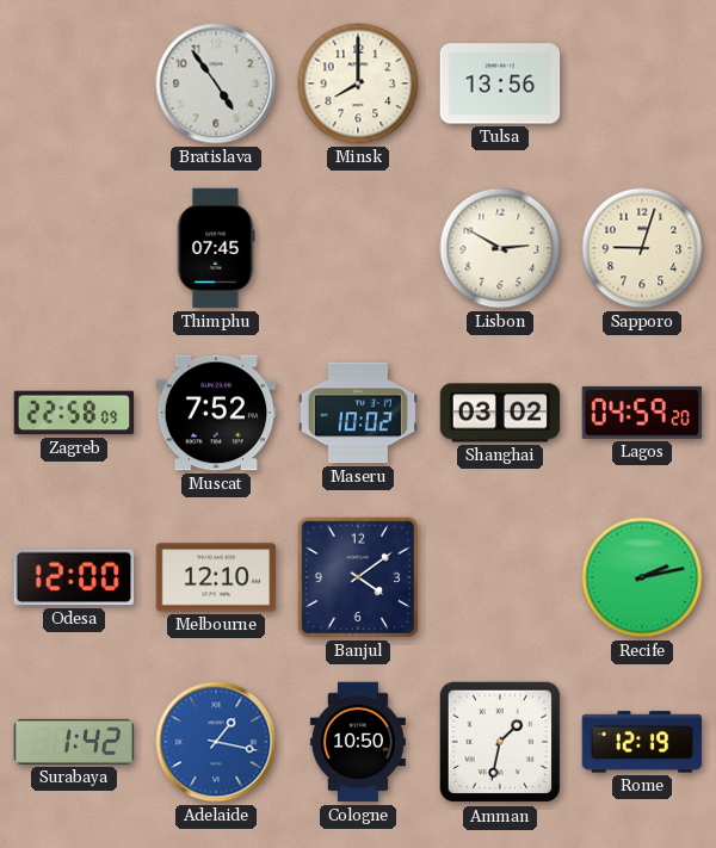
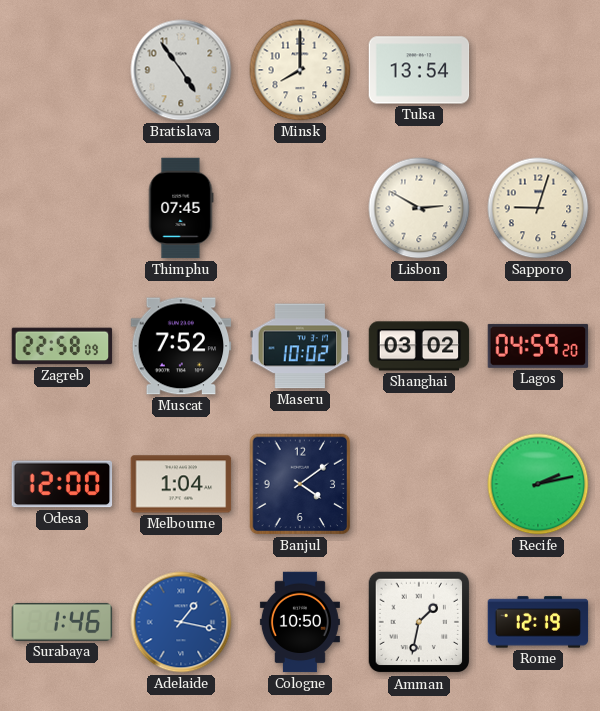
Tulsa: 13:56 -> 13:54 (419, 70)
Melbourne: 12:10 -> 1:04 (181, 484)
Surabaya: 1:42 -> 1:46 (62, 622)
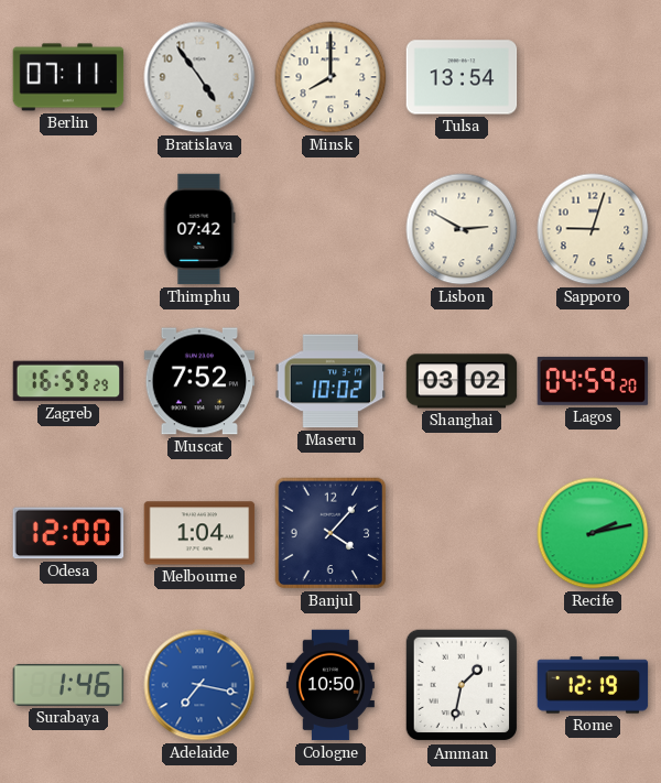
Berlin: none -> 07:11 (68, 77)
Thimphu: 07:45 -> 07:42 (199, 229)
Zagreb: 22:58 -> 16:59 (68, 381)
Banjul: 4:09 -> 4:07 (330, 533)
Adelaide: 1:17 -> 7:17 (199, 685)
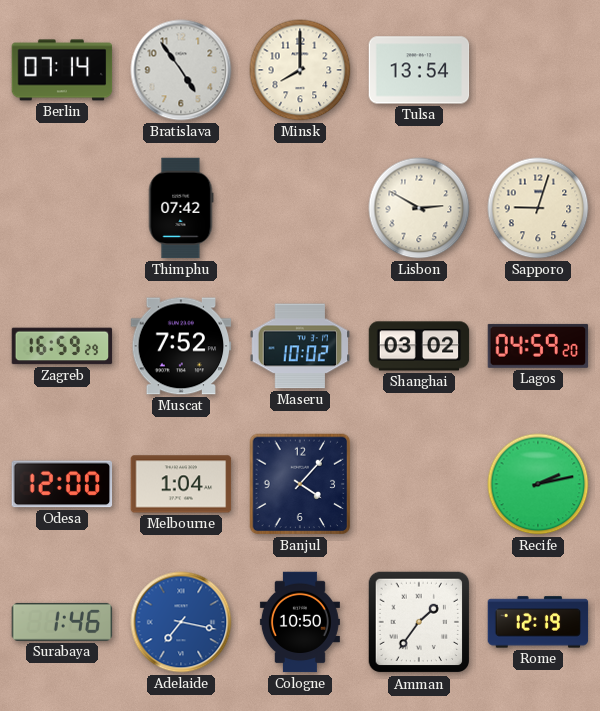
Berlin: 07:11 -> 07:14 (62, 70)
Amman: 1:32 -> 1:36 (419, 622)
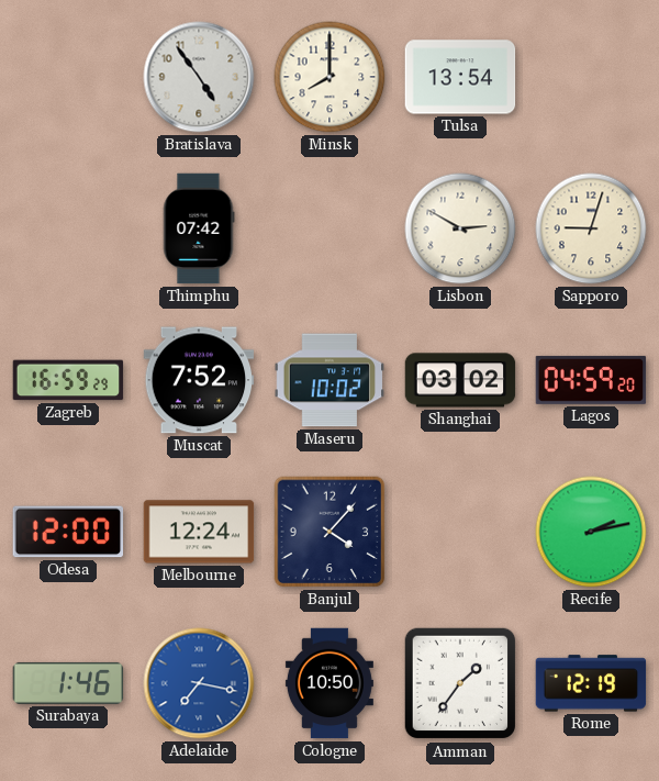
Berlin: 07:14 -> none (62, 70)
Melbourne: 1:04 -> 12:24 (199, 532)
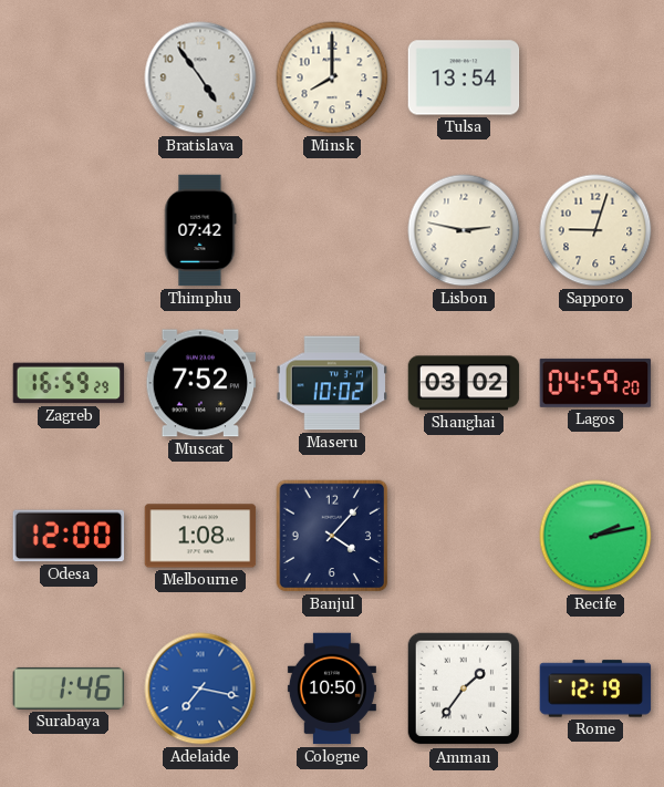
Lisbon: 2:50 -> 2:47 (464, 230)
Melbourne: 12:24 -> 1:08 (200, 536)
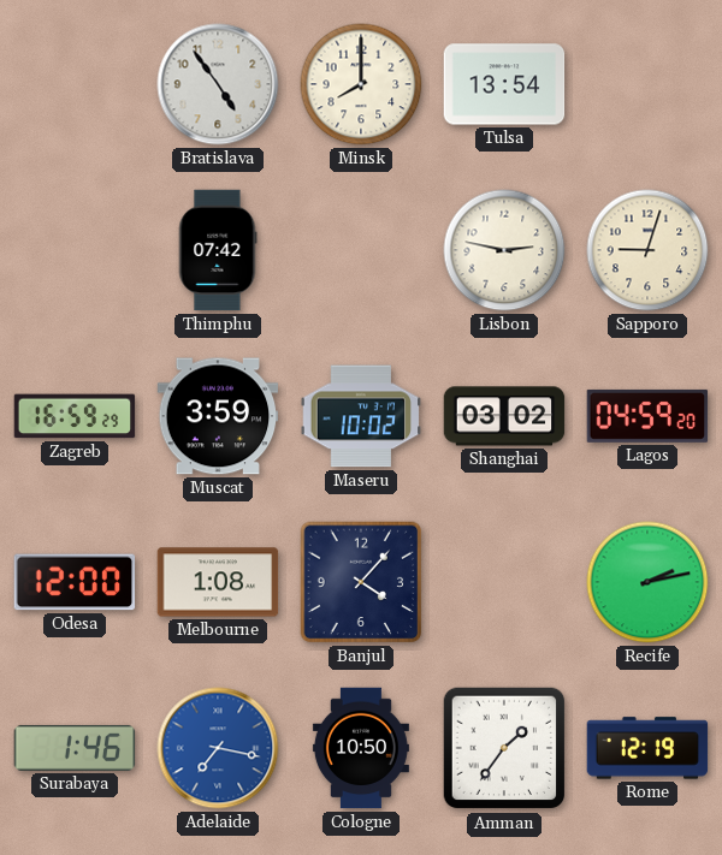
Muscat: 7:52 -> 3:59 (218, 416)
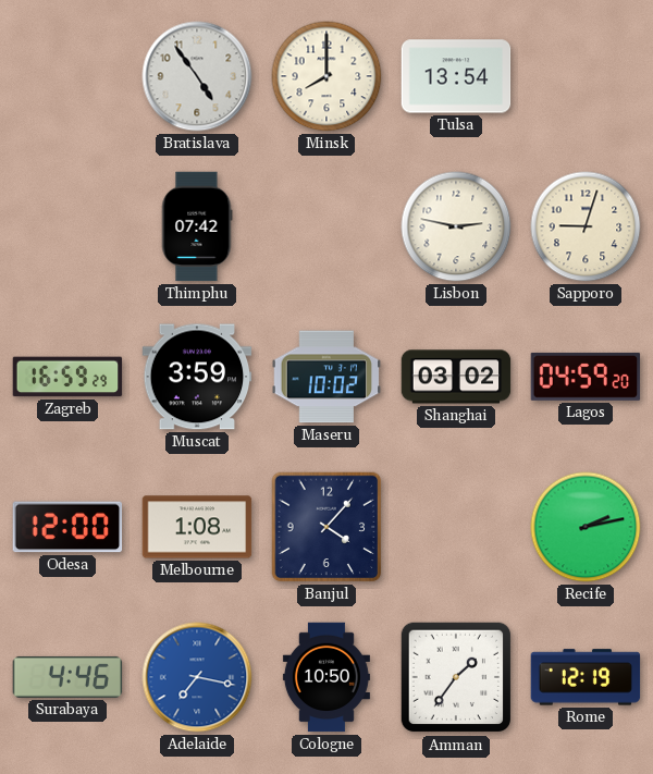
Surabaya: 1:46 -> 4:46 (67, 677)
